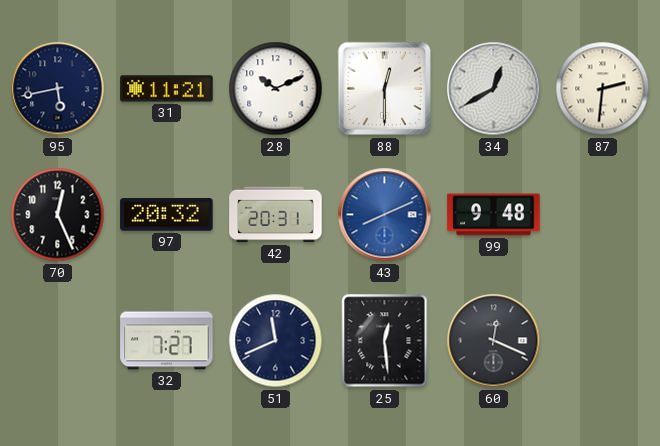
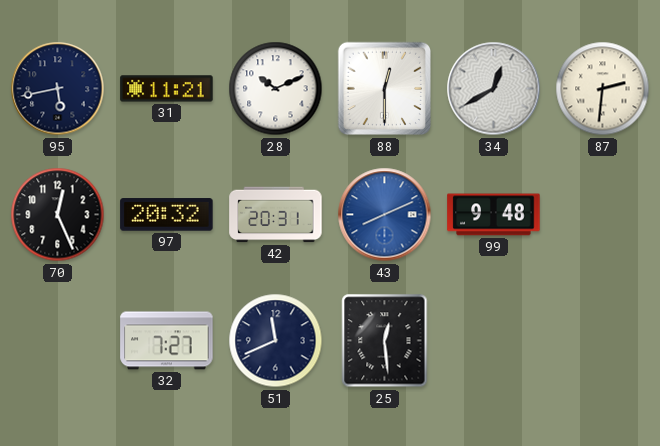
60: 12:19 -> none (494, 341)
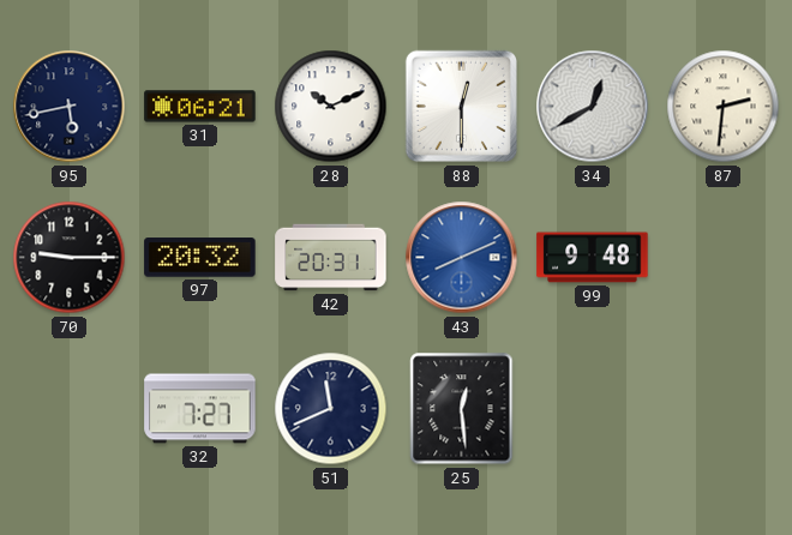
31: 11:21 -> 06:21 (200, 107)
70: 12:26 -> 9:15 (70, 258)
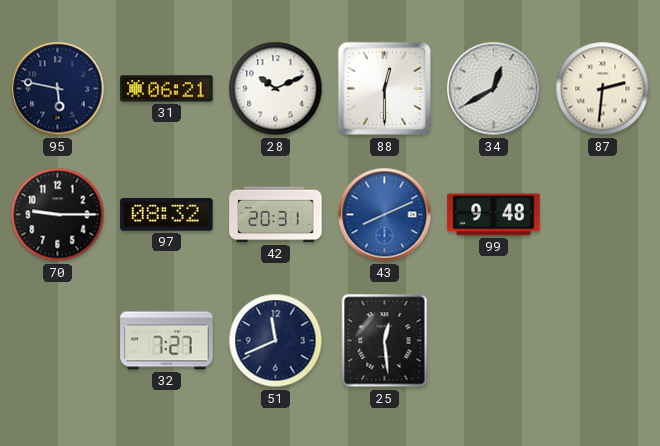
95: 5:43 -> 5:47 (58, 89)
97: 20:32 -> 08:32 (167, 215)
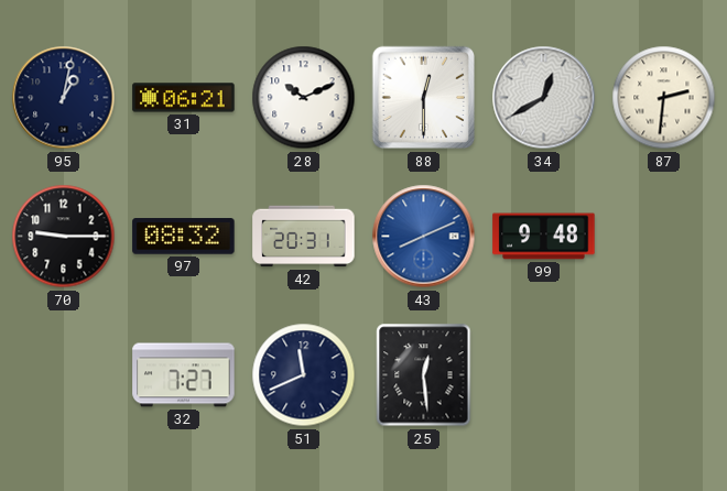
95: 5:47 -> 1:02 (64, 98)
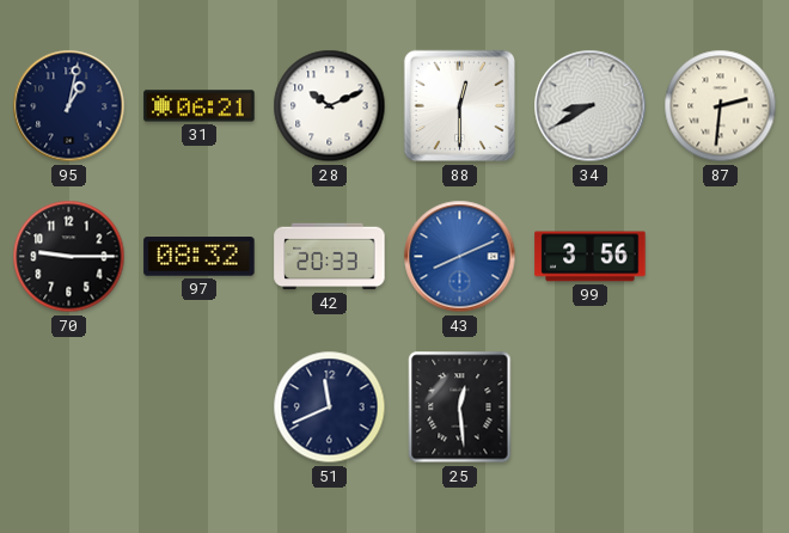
34: 12:40 -> 8:40 (591, 106)
42: 20:31 -> 20:33 (330, 257)
99: 9:48 -> 3:56 (591, 257)
32: 7:27 -> none (184, 375)
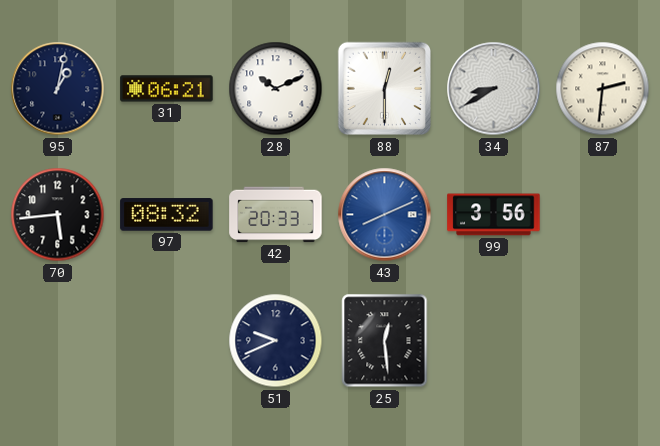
70: 9:15 -> 5:44 (58, 215)
51: 11:41 -> 9:41 (276, 341)
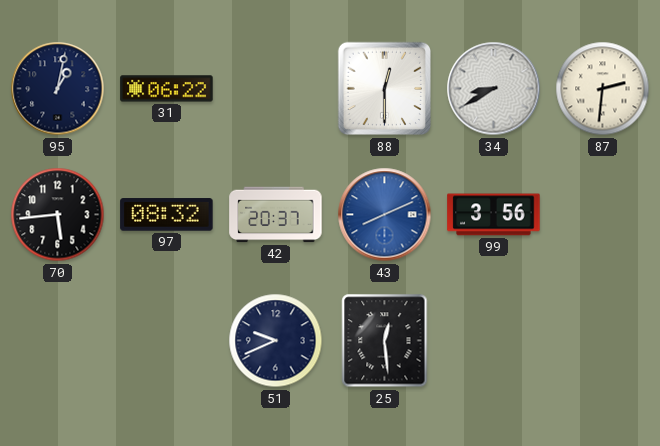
31: 06:21 -> 06:22 (167, 89)
28: 10:11 -> none (276, 89)
42: 20:33 -> 20:37 (276, 215)
